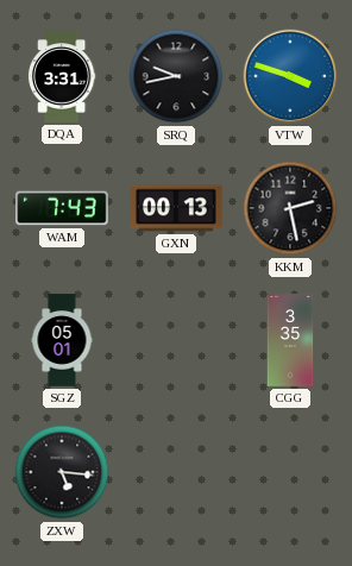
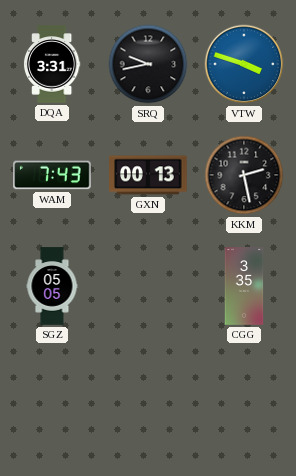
SGZ: 05:01 -> 05:05 (52, 286)
ZXW: 5:16 -> none (62, 472)
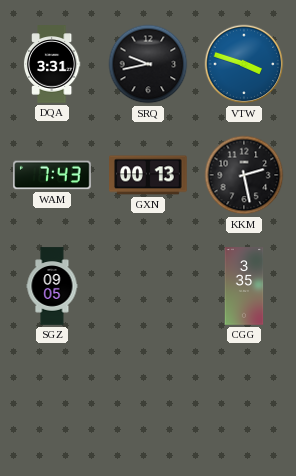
SGZ: 05:05 -> 09:05 (52, 286)
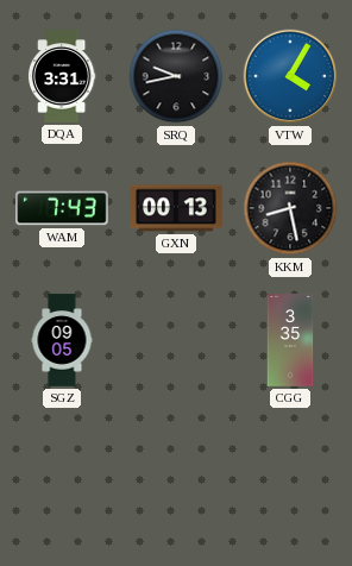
VTW: 3:48 -> 4:05 (290, 76)
KKM: 2:28 -> 8:28 (290, 208)
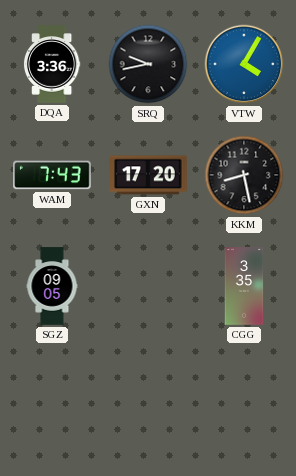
DQA: 3:31 -> 3:36 (52, 64)
GXN: 00:13 -> 17:20 (148, 175)
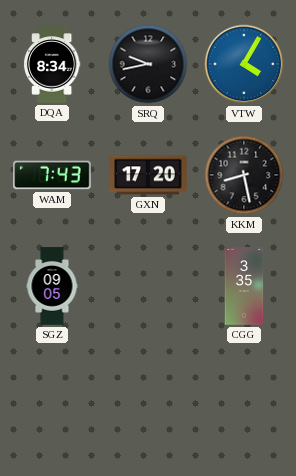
DQA: 3:36 -> 8:34 (52, 64)
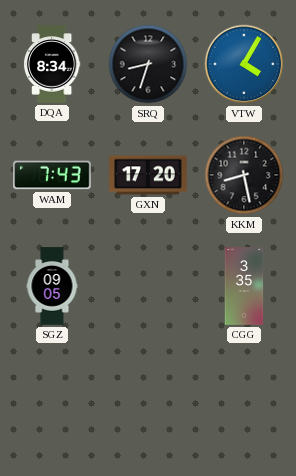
SRQ: 9:43 -> 8:33 (148, 64)
